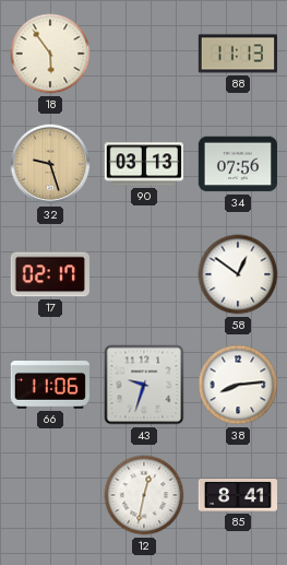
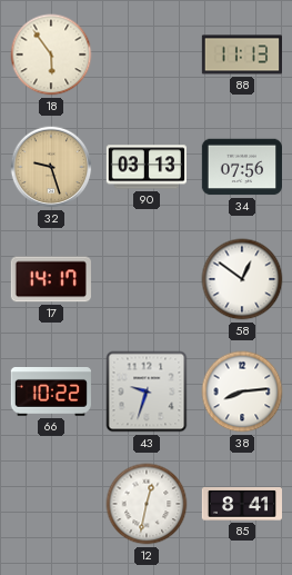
17: 02:17 -> 14:17 (51, 279)
66: 11:06 -> 10:22 (51, 393)
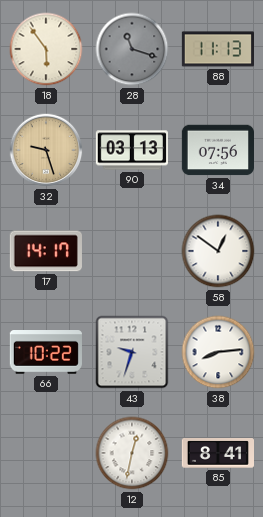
28: none -> 11:18 (132, 49)
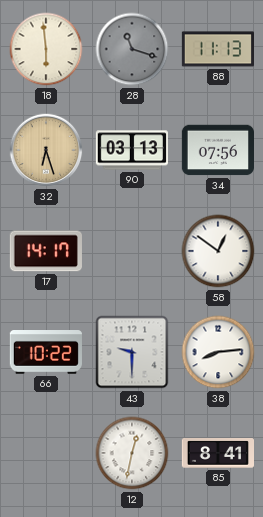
18: 5:54 -> 5:59 (46, 49)
32: 9:27 -> 6:27 (46, 150)
43: 9:33 -> 9:30 (132, 352)
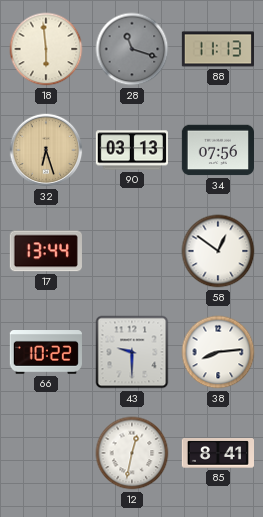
17: 14:17 -> 13:44 (46, 251)
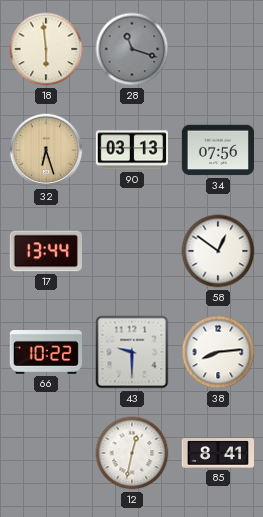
88: 11:13 -> none (217, 49)
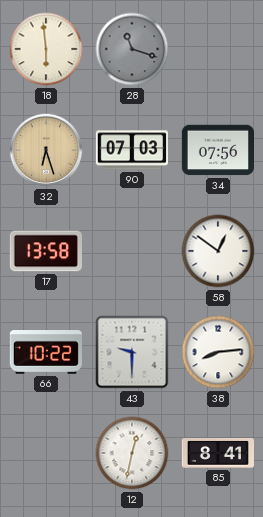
90: 03:13 -> 07:03 (131, 150)
17: 13:44 -> 13:58 (46, 251)
